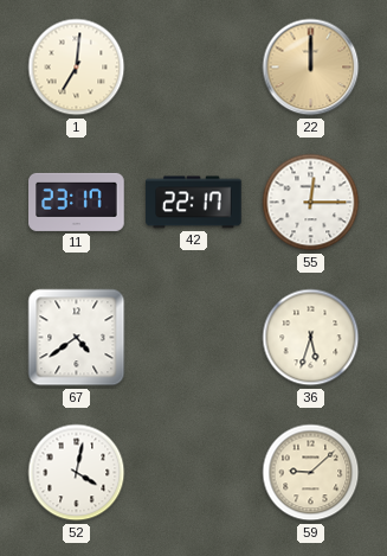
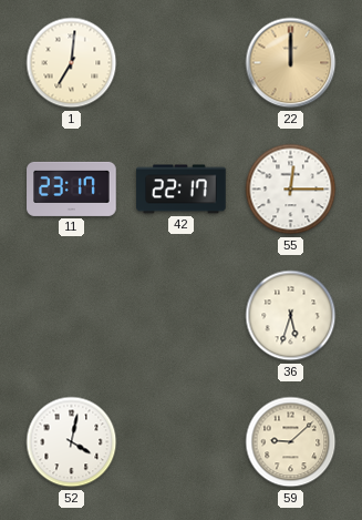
67: 4:39 -> none (77, 338)
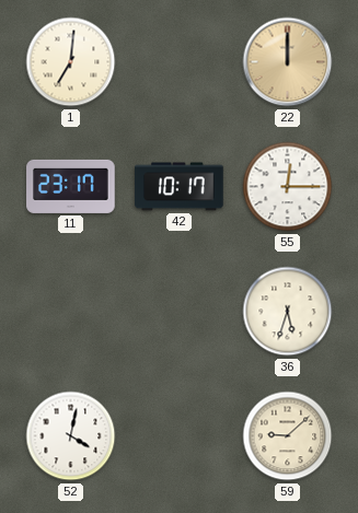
42: 22:17 -> 10:17 (180, 187)
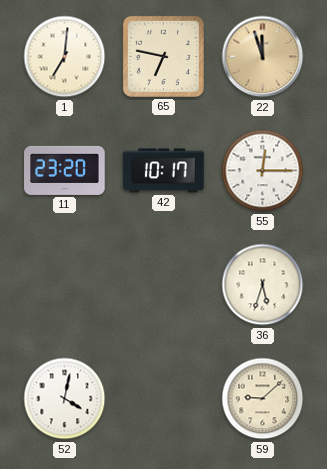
65: none -> 6:47 (163, 56)
22: 12:00 -> 11:57 (263, 57)
11: 23:17 -> 23:20 (65, 170)
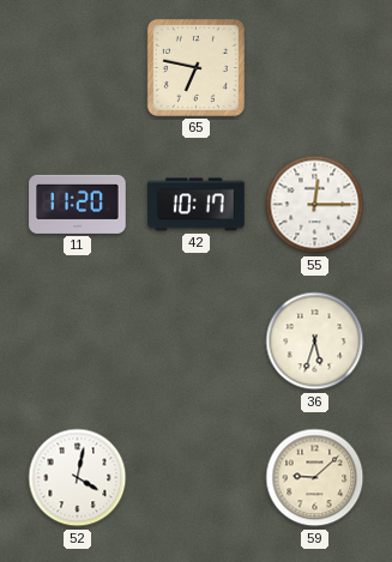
1: 7:01 -> none (65, 57)
22: 11:57 -> none (263, 57)
11: 23:20 -> 11:20 (78, 204)
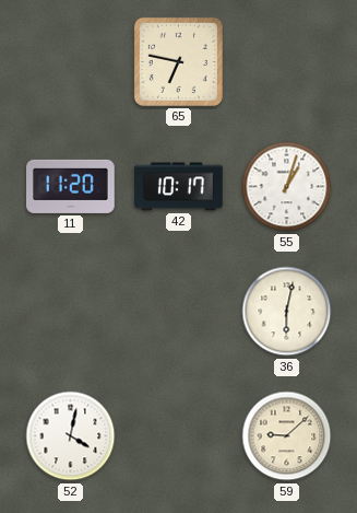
55: 12:15 -> 1:03 (287, 187)
36: 5:33 -> 6:02 (287, 312)
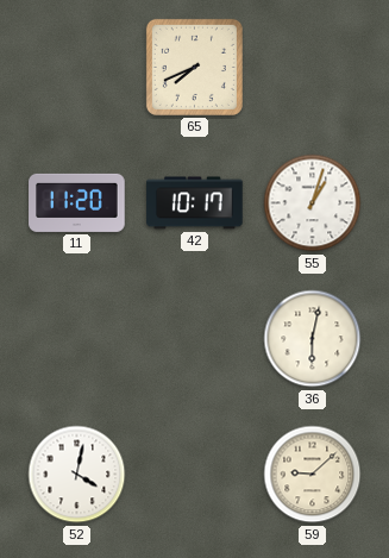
65: 6:47 -> 7:41 (194, 67)
